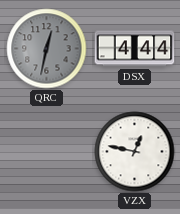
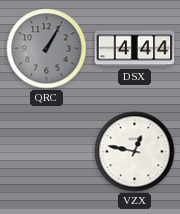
QRC: 12:32 -> 1:05 (47, 49)
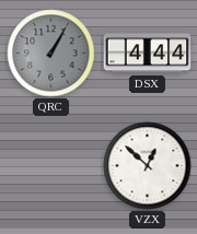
VZX: 12:47 -> 12:52 (148, 166)
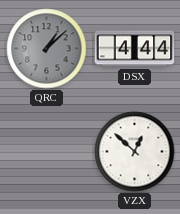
QRC: 1:05 -> 1:08 (47, 49)
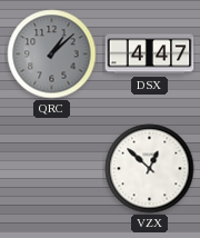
DSX: 4:44 -> 4:47 (150, 54)
